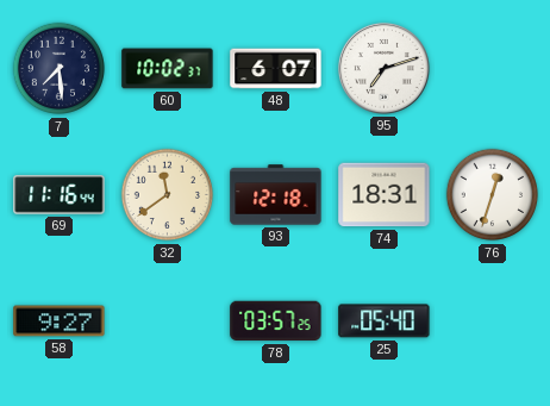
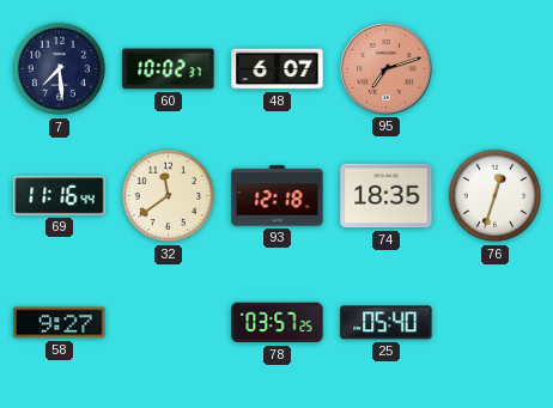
95 dial: white -> salmon (385, 68)
74: 18:31 -> 18:35 (387, 196)
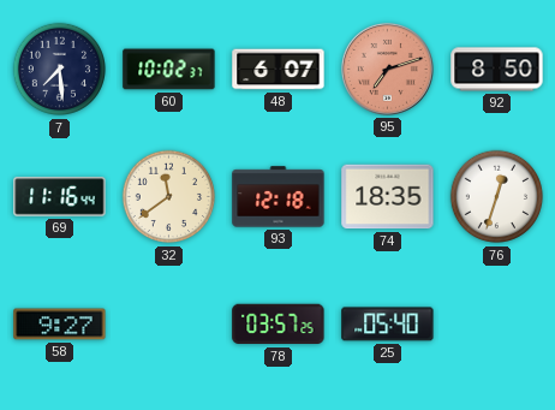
92: none -> 8:50 (497, 70)
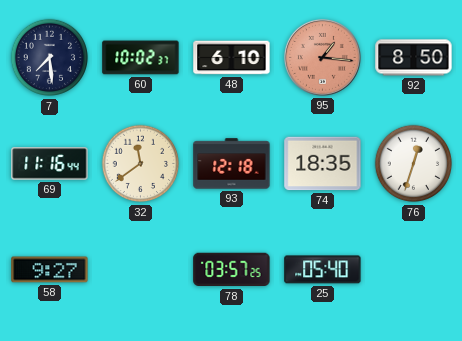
48: 6:07 -> 6:10 (232, 58)
95: 7:12 -> 1:16 (322, 57)
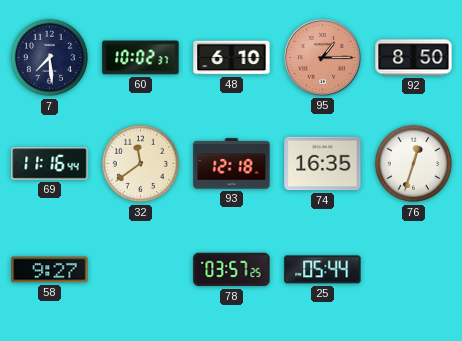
95: 1:16 -> 1:15 (322, 57)
74: 18:35 -> 16:35 (323, 164)
25: 05:40 -> 05:44 (323, 270)
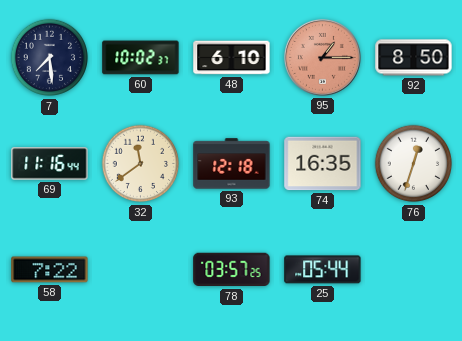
58: 9:27 -> 7:22 (50, 270)
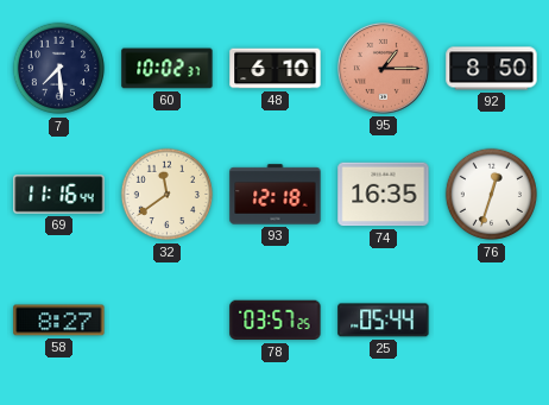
58: 7:22 -> 8:27 (59, 321)
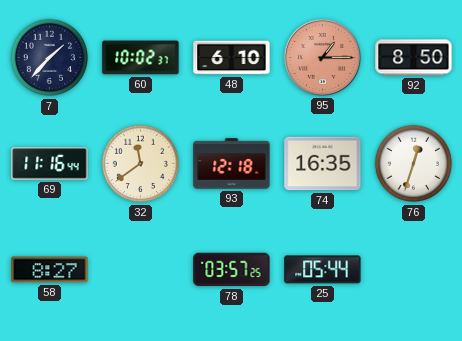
7: 7:29 -> 1:37 (50, 58)
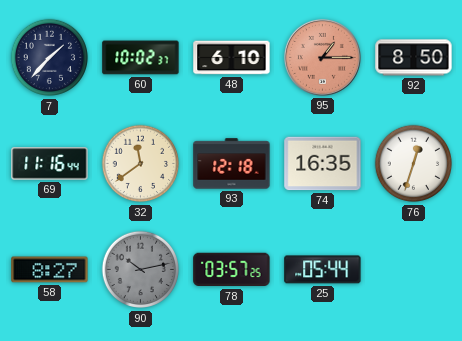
90: none -> 10:13 (141, 270)
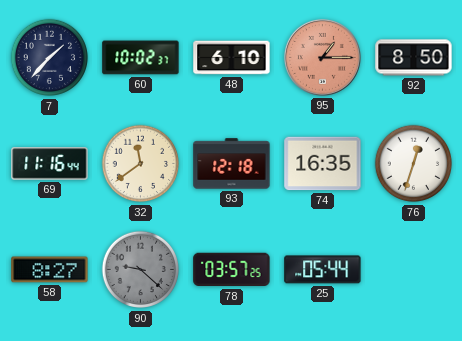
90: 10:13 -> 9:22 (141, 270)
